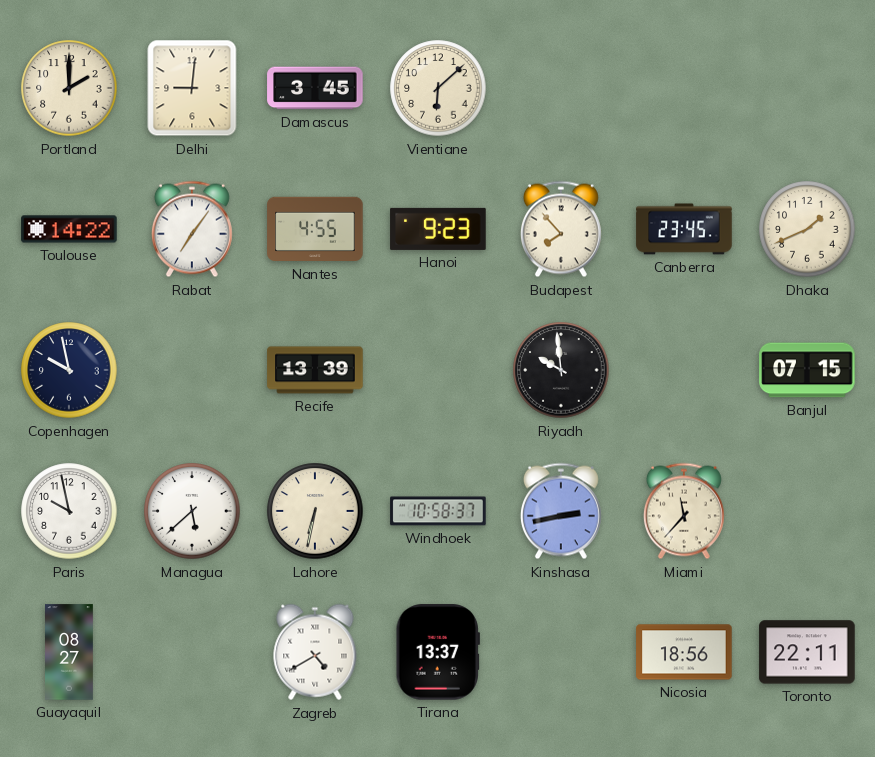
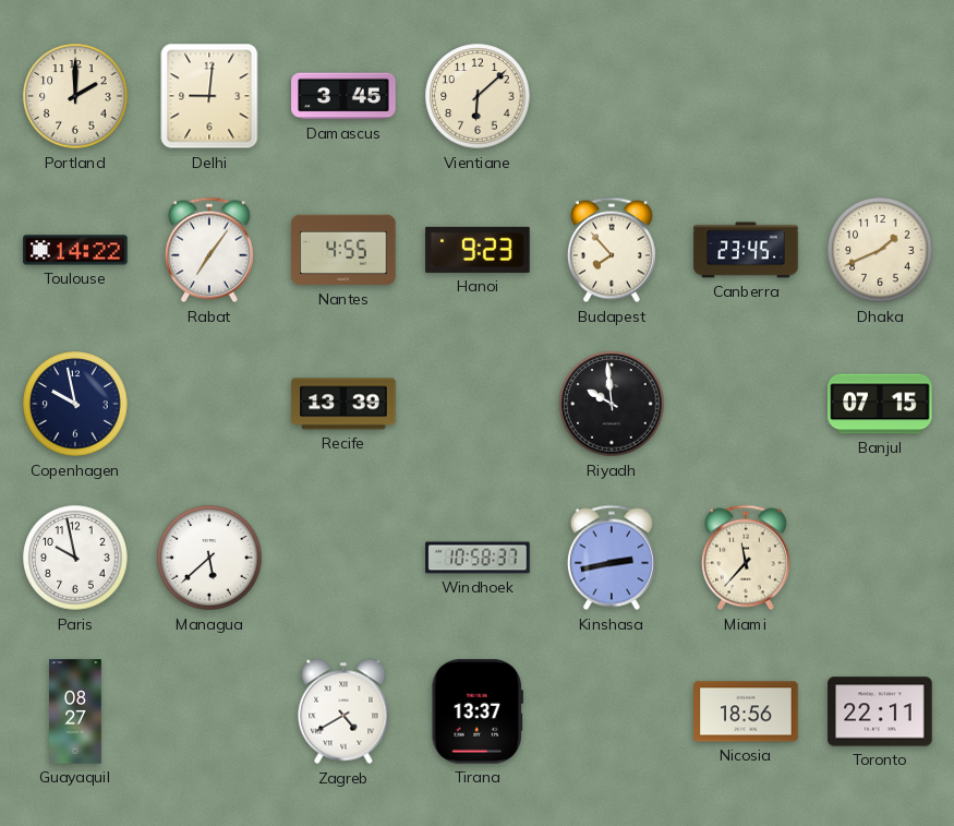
Lahore: 6:32 -> none (315, 511)
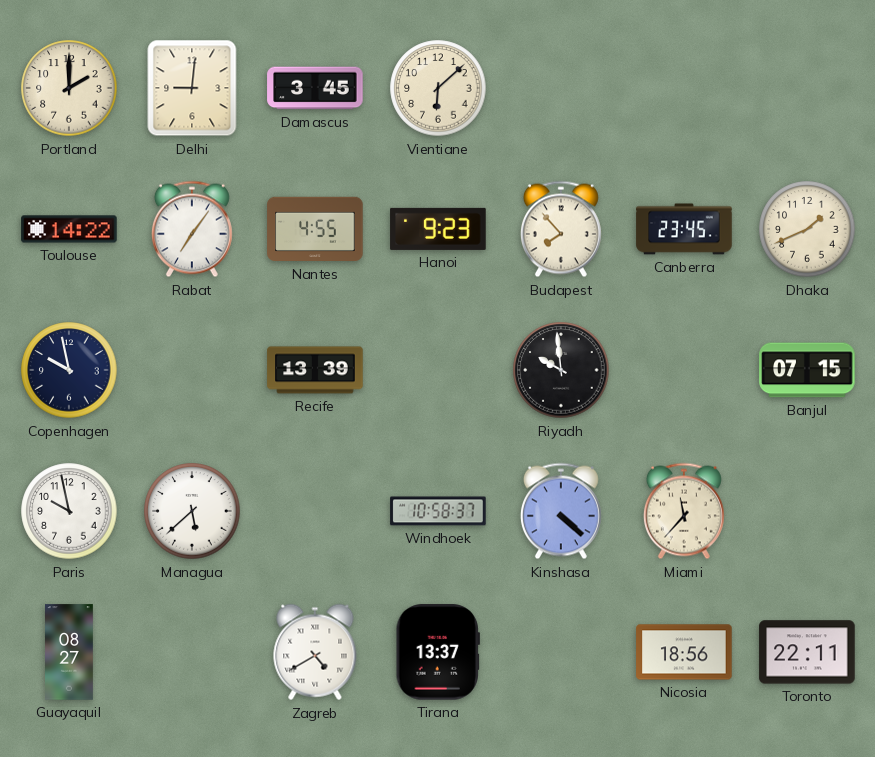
Kinshasa: 2:43 -> 4:22 (561, 511)
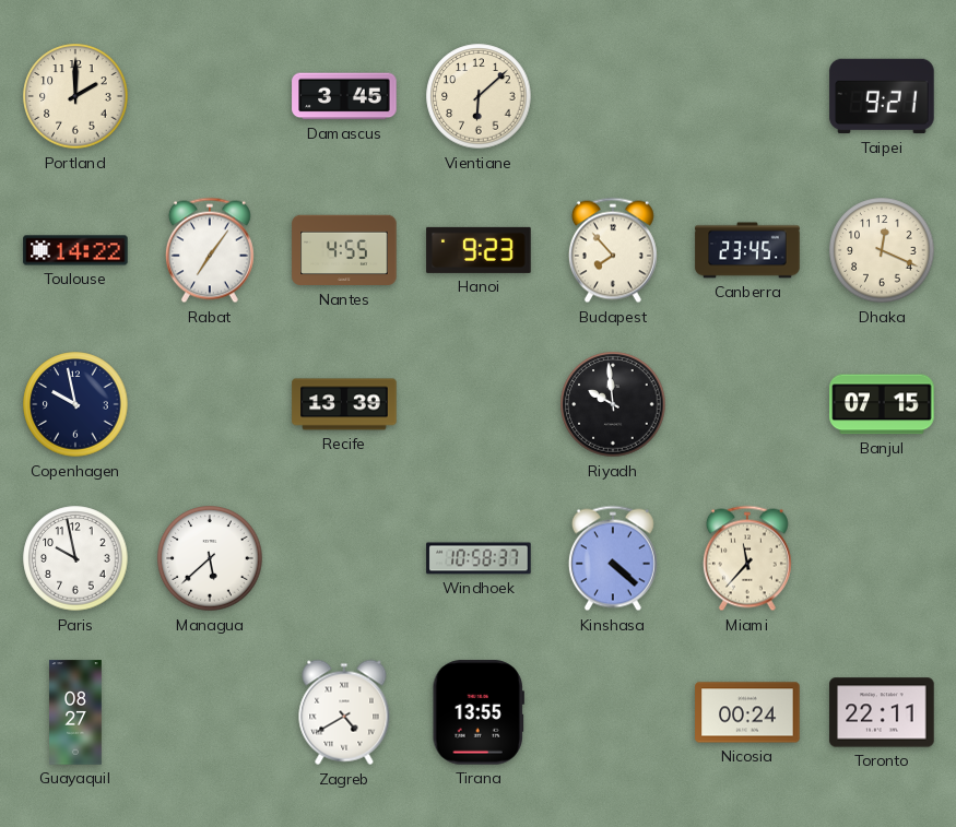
Delhi: 9:01 -> none (192, 88)
Taipei: none -> 9:21 (882, 96)
Dhaka: 1:41 -> 12:19 (882, 250)
Tirana: 13:37 -> 13:55 (479, 712)
Nicosia: 18:56 -> 00:24 (747, 712)
